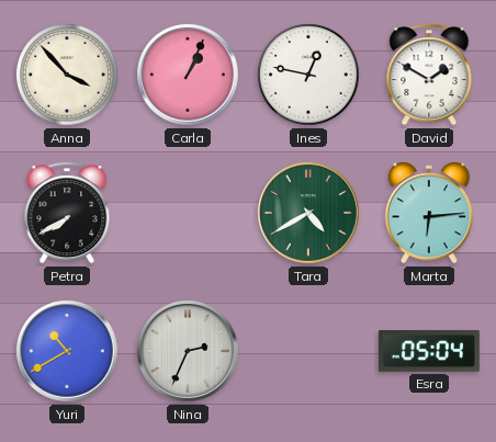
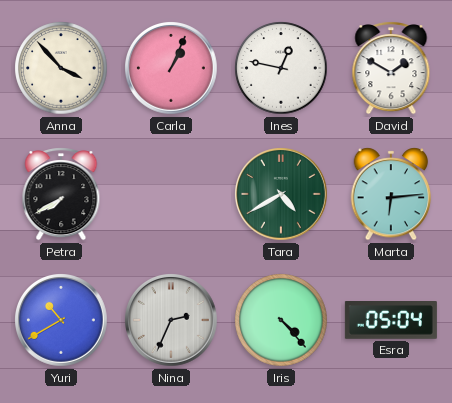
Iris: none -> 4:23 (281, 320)
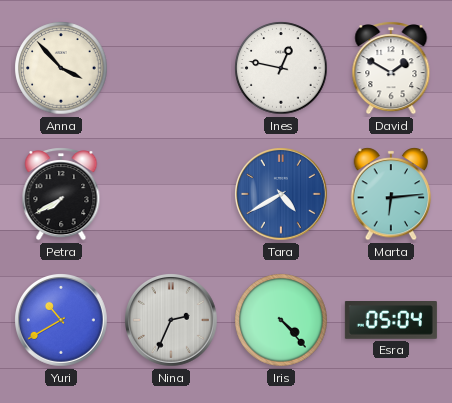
Carla: 1:04 -> none (172, 69)
Tara dial: green -> blue (282, 195)
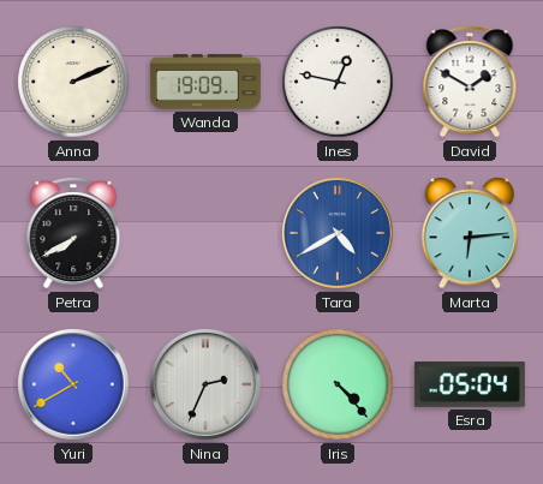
Anna: 3:53 -> 2:11 (73, 82)
Wanda: none -> 19:09 (205, 82)
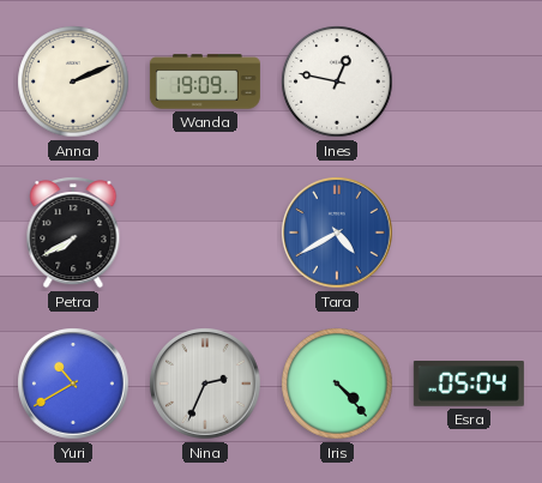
David: 1:50 -> none (470, 82)
Marta: 6:14 -> none (470, 233)
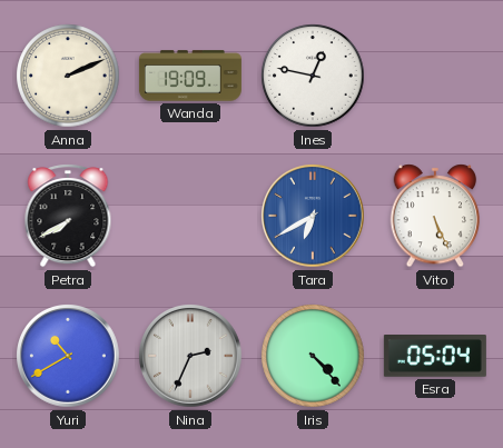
Tara: 4:40 -> 6:40 (314, 217)
Vito: none -> 5:26 (435, 216)
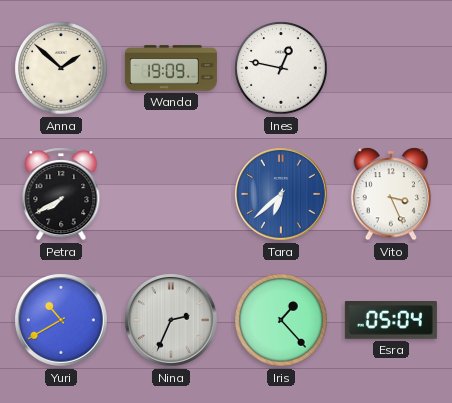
Anna: 2:11 -> 1:52 (61, 68)
Tara: 6:40 -> 6:38 (282, 195)
Vito: 5:26 -> 3:26 (391, 194)
Iris: 4:23 -> 1:23 (281, 320)
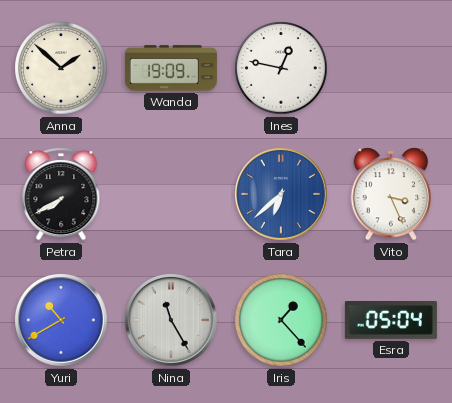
Nina: 2:34 -> 11:25 (172, 321)
